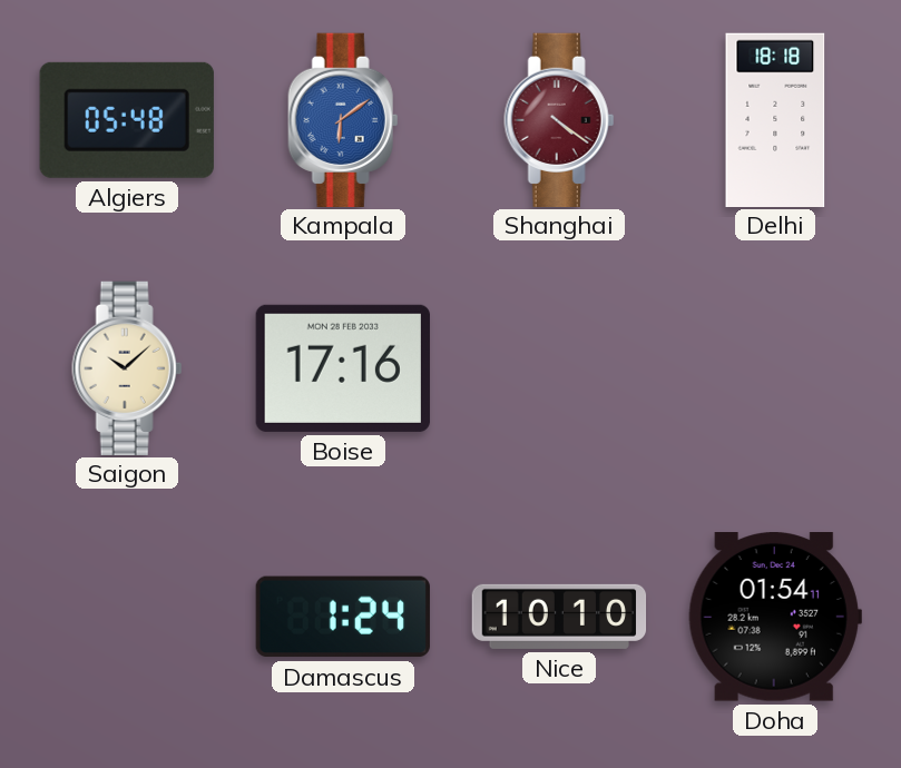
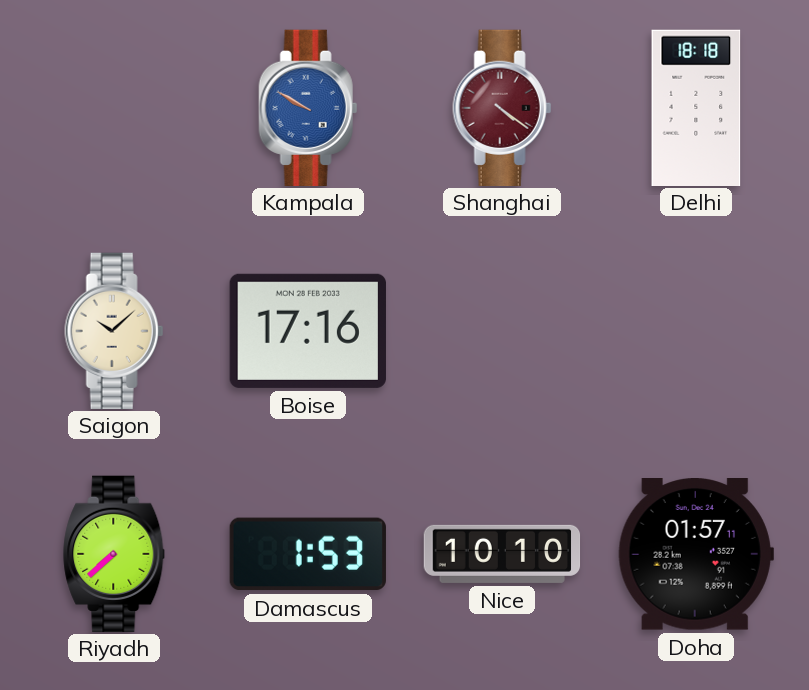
Algiers: 05:48 -> none (127, 120)
Kampala: 6:09 -> 9:50 (308, 107)
Riyadh: none -> 7:38 (115, 553)
Damascus: 1:24 -> 1:53 (308, 554)
Doha: 01:54 -> 01:57 (696, 555)
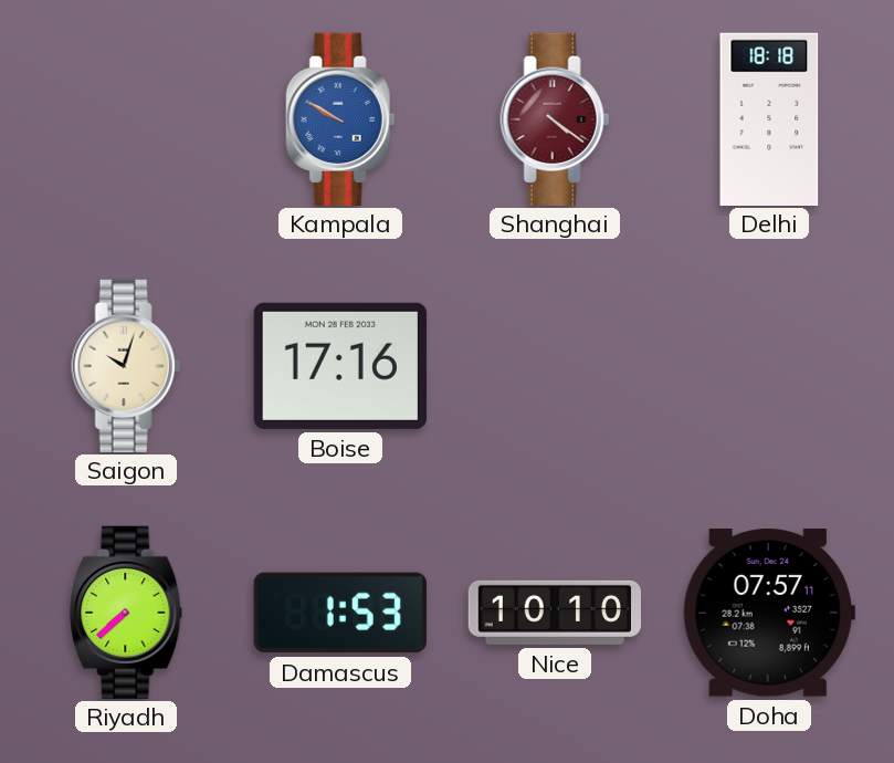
Saigon: 10:08 -> 10:03 (126, 365)
Doha: 01:57 -> 07:57 (769, 614)
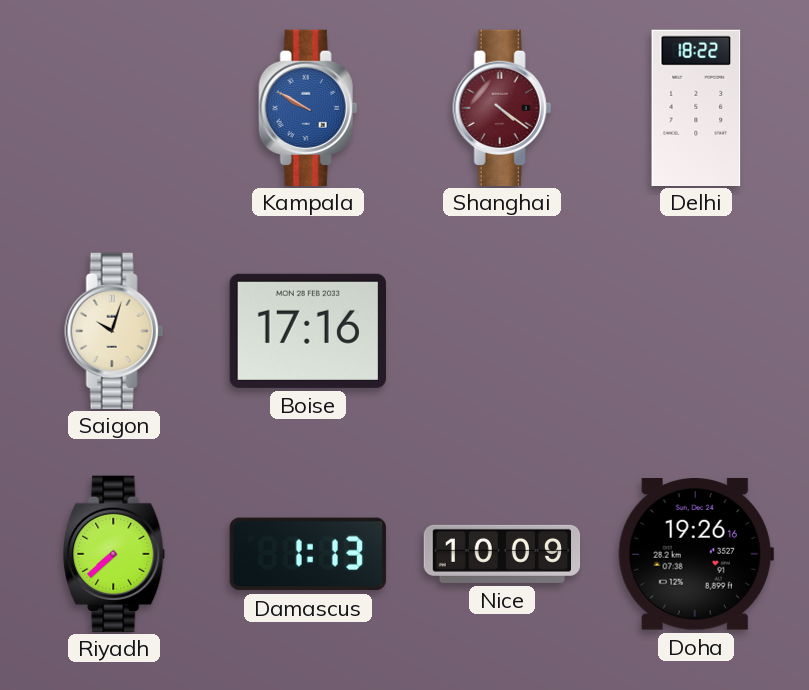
Delhi: 18:18 -> 18:22 (696, 107)
Damascus: 1:53 -> 1:13 (308, 554)
Nice: 10:10 -> 10:09 (502, 554)
Doha: 07:57 -> 19:26 (696, 555)
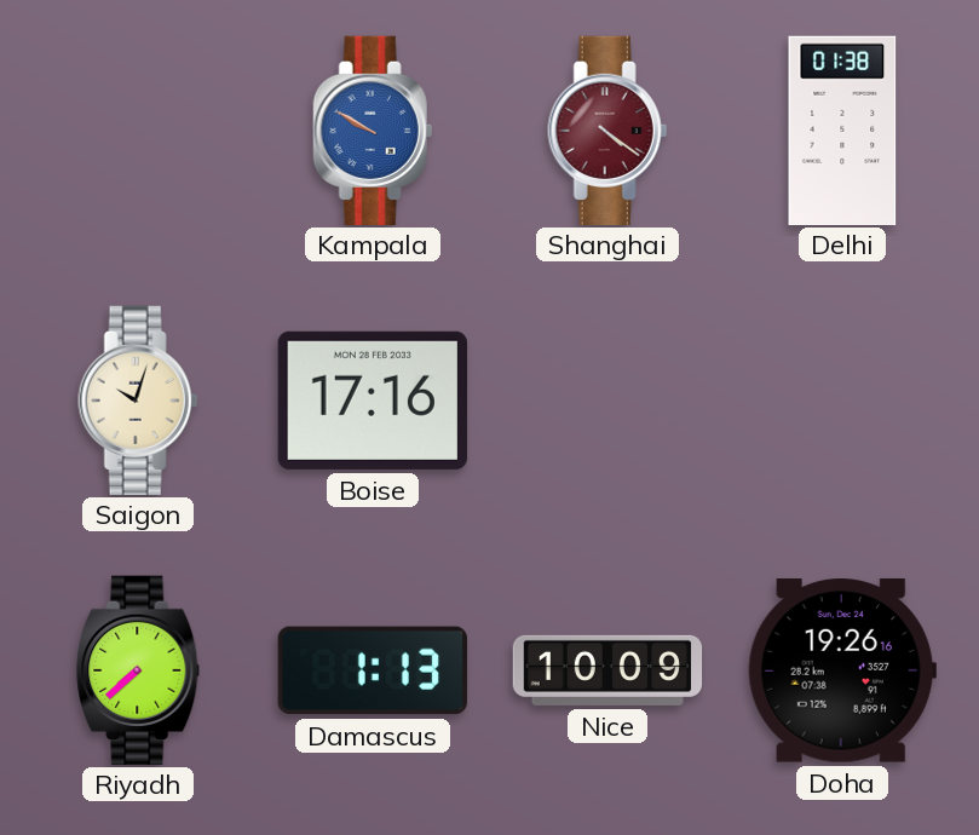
Delhi: 18:22 -> 01:38 (842, 129)
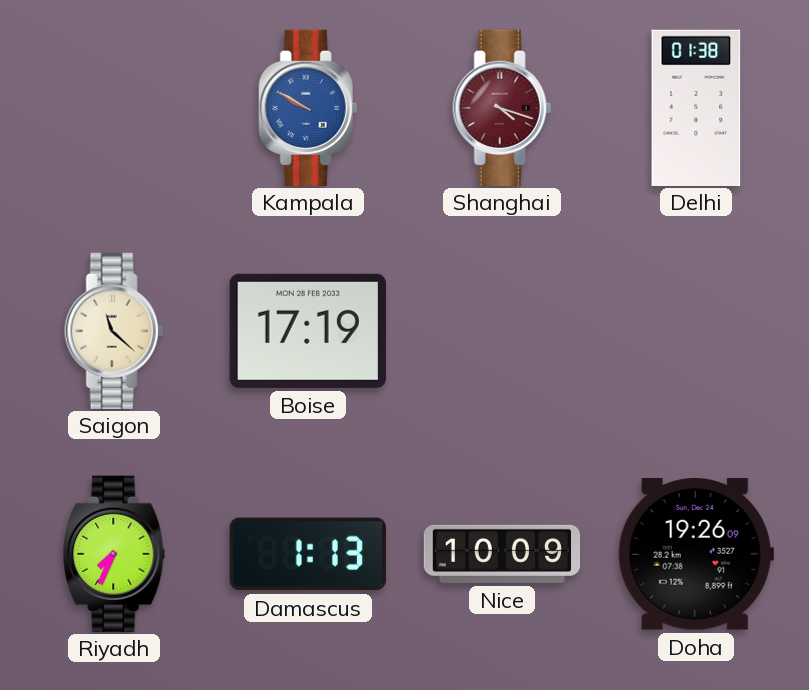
Shanghai: 4:21 -> 4:18 (502, 107)
Saigon: 10:03 -> 11:22 (114, 330)
Boise: 17:16 -> 17:19 (308, 331)
Riyadh: 7:38 -> 7:34 (115, 553)
Doha: 19:26:16 -> 19:26:09 (696, 555)
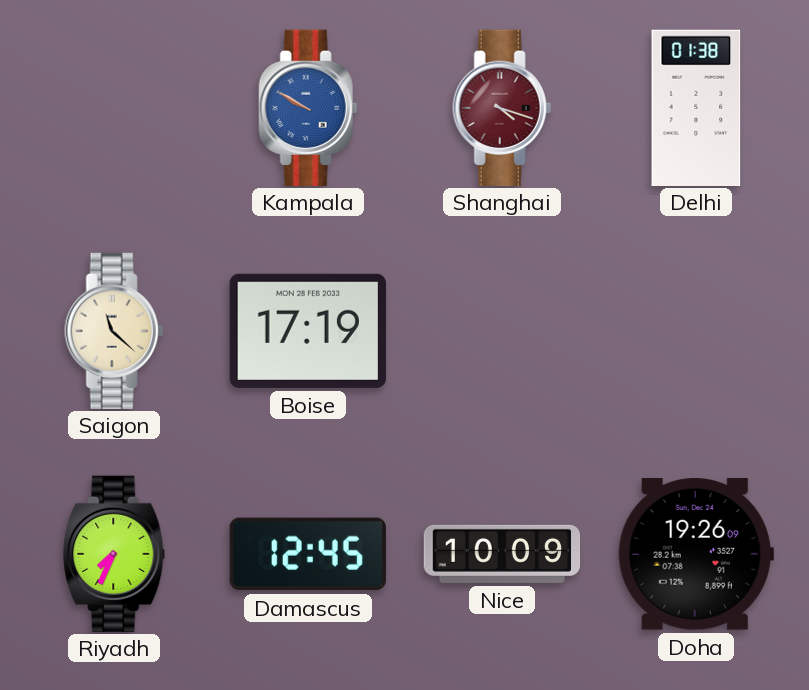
Damascus: 1:13 -> 12:45 (308, 554)
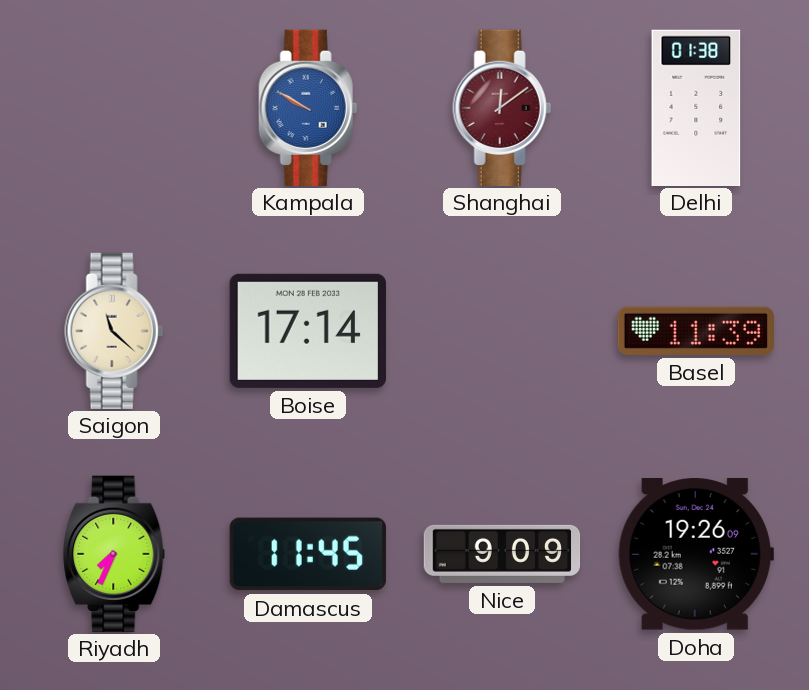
Shanghai: 4:18 -> 12:09 (502, 107)
Boise: 17:19 -> 17:14 (308, 331)
Basel: none -> 11:39 (696, 331)
Damascus: 12:45 -> 11:45 (308, 554)
Nice: 10:09 -> 9:09 (502, 554)
